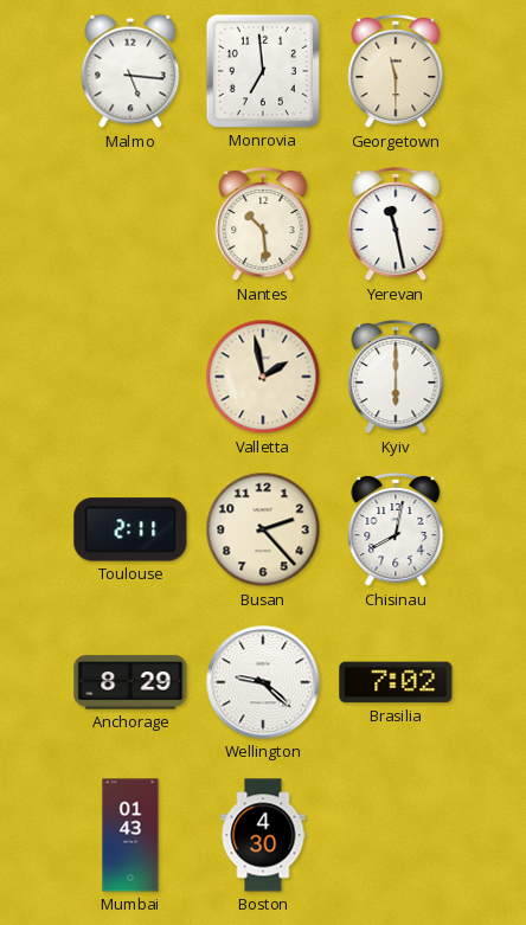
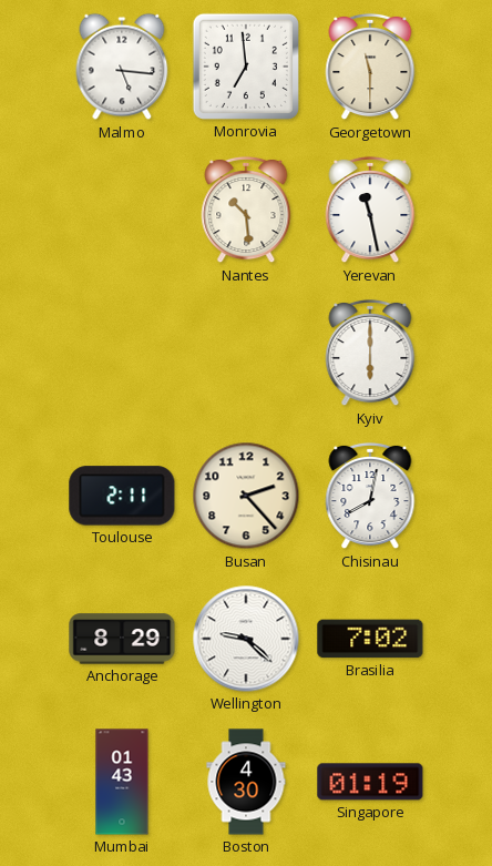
Valletta: 1:58 -> none (263, 377)
Singapore: none -> 01:19 (370, 782)
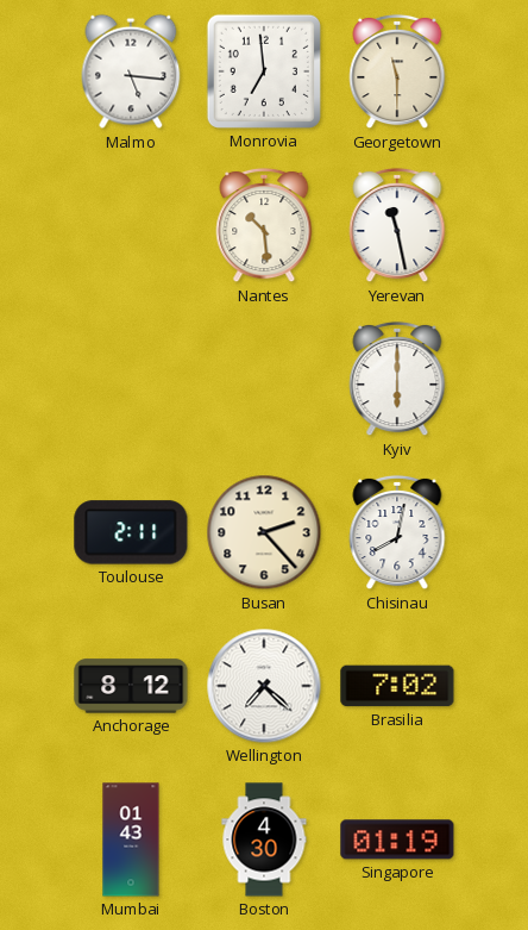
Anchorage: 8:29 -> 8:12 (131, 686)
Wellington: 9:22 -> 7:22 (264, 686)
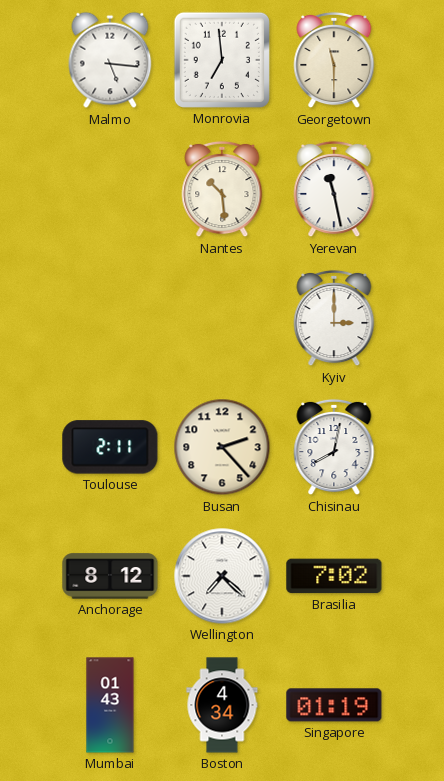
Kyiv: 6:00 -> 3:00 (334, 318)
Boston: 4:30 -> 4:34 (222, 705)
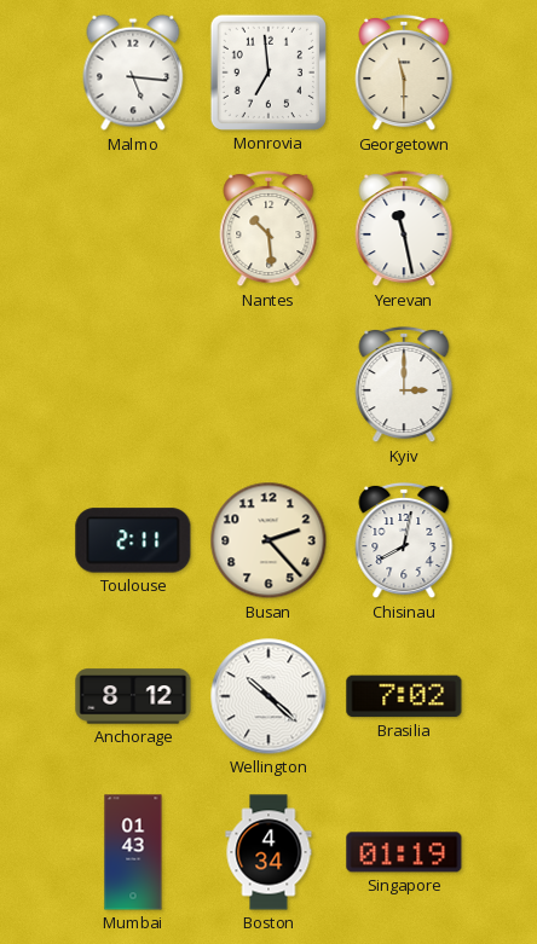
Wellington: 7:22 -> 10:22 (268, 696)
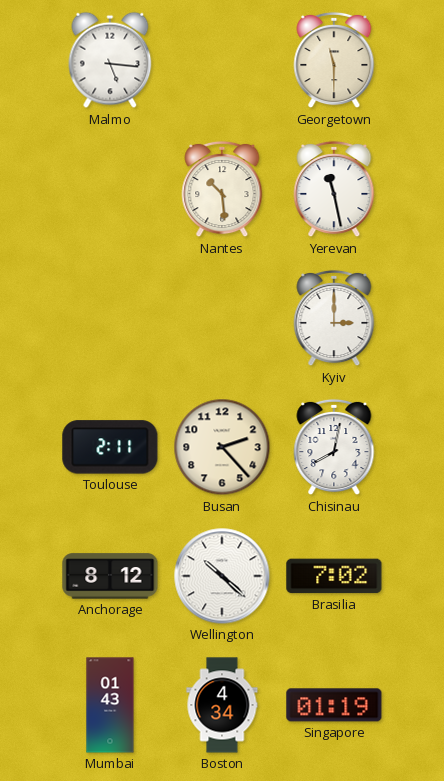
Monrovia: 6:59 -> none (268, 73)
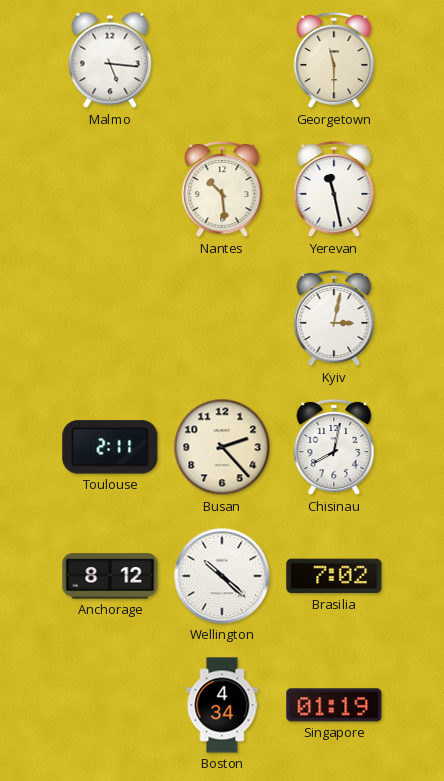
Kyiv: 3:00 -> 3:02 (334, 318)
Mumbai: 01:43 -> none (110, 705)
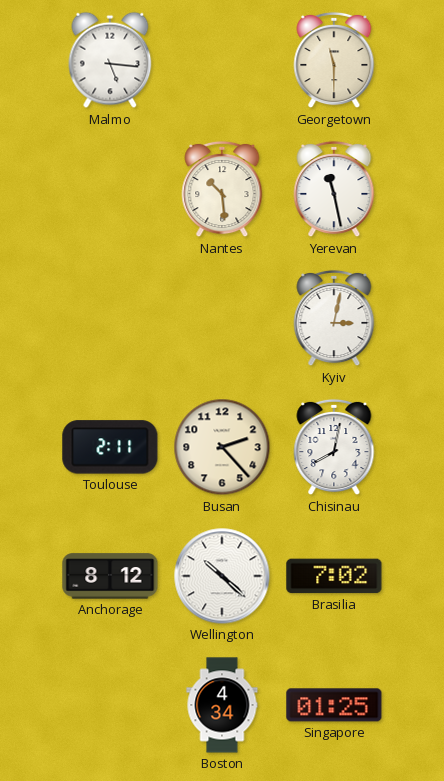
Singapore: 01:19 -> 01:25 (334, 705)
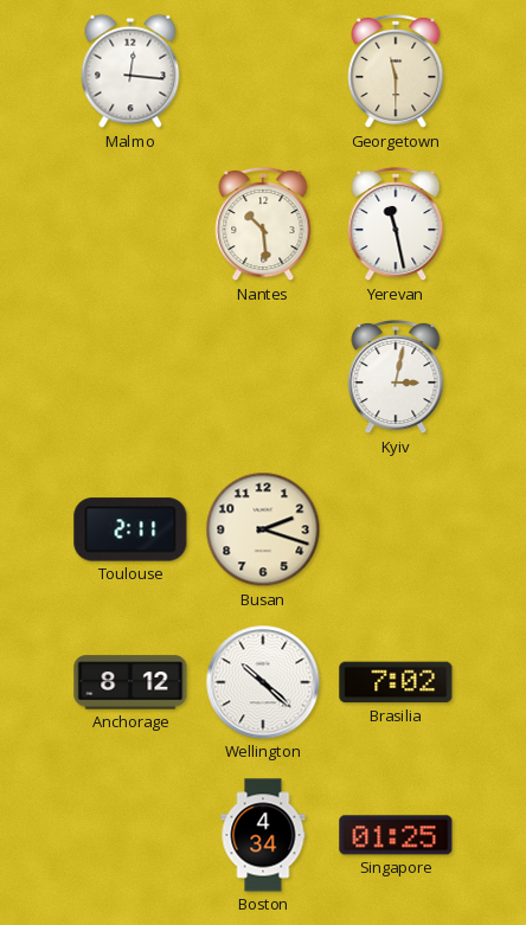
Malmo: 5:16 -> 12:16 (130, 71)
Busan: 2:23 -> 2:18 (263, 529)
Chisinau: 8:02 -> none (334, 447)
